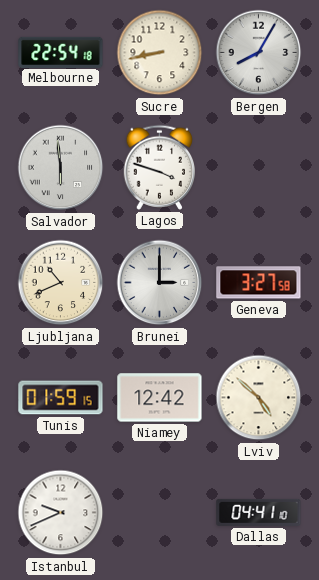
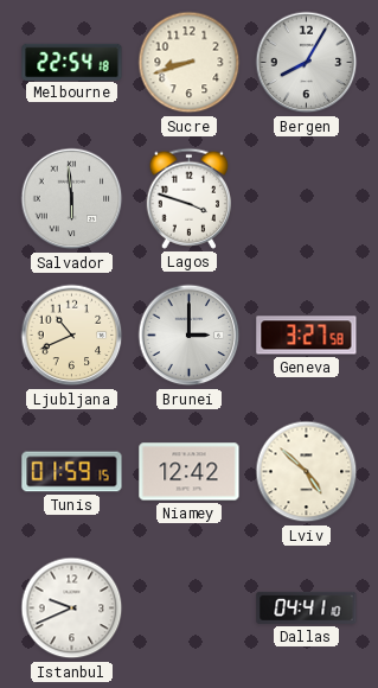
Sucre: 8:43 -> 8:42 (190, 63)
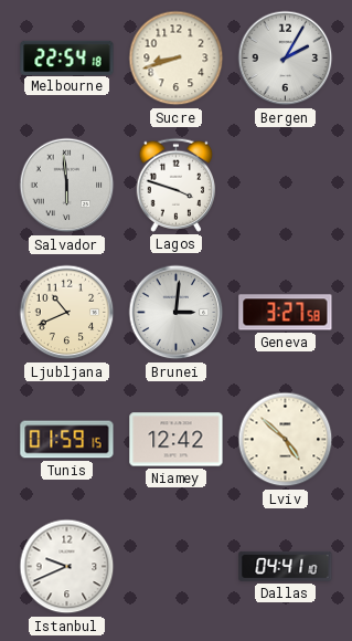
Bergen: 8:05 -> 2:05 (286, 59)
Brunei: 3:00 -> 3:01 (177, 313)
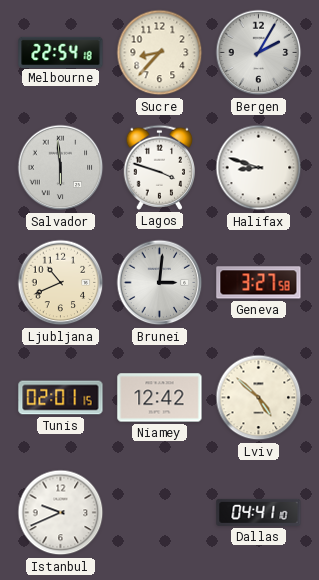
Sucre: 8:42 -> 8:37 (160, 53)
Halifax: none -> 8:48 (259, 168)
Tunis: 01:59 -> 02:01 (61, 398)
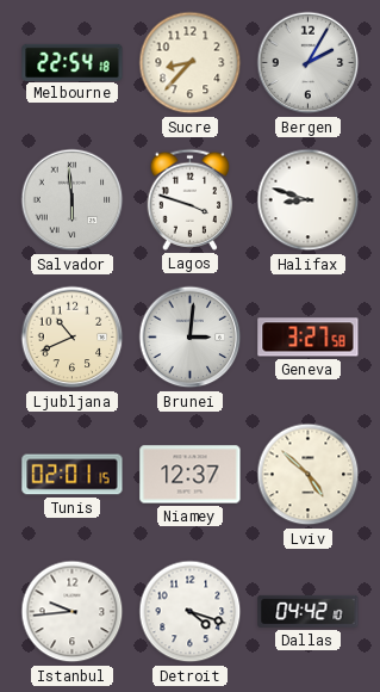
Niamey: 12:42 -> 12:37 (191, 475)
Istanbul: 9:41 -> 9:44 (73, 612)
Detroit: none -> 4:18 (191, 612)
Dallas: 04:41 -> 04:42 (309, 611)
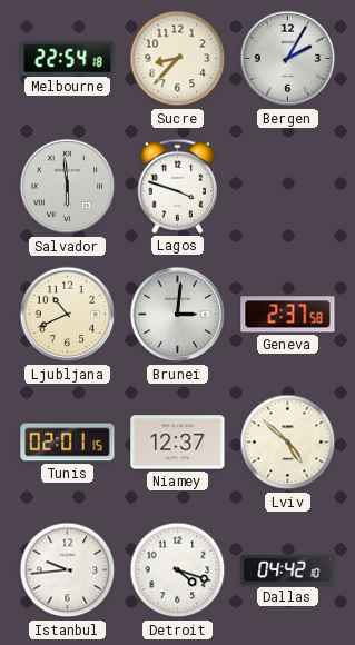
Halifax: 8:48 -> none (309, 200)
Geneva: 3:27 -> 2:37 (288, 315)
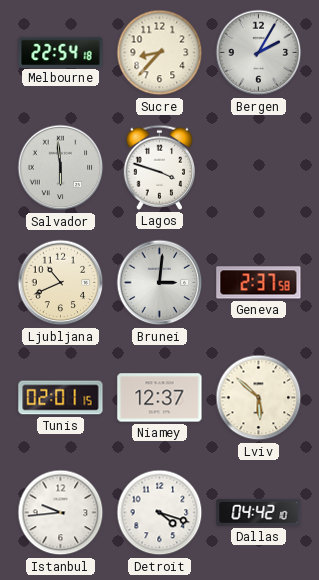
Lviv: 4:52 -> 5:52 (259, 398)
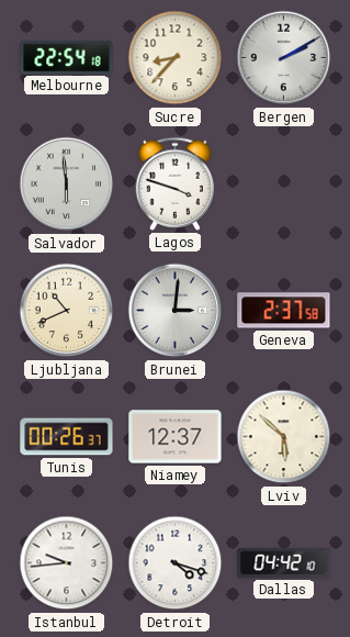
Bergen: 2:05 -> 2:10 (284, 58)
Tunis: 02:01 -> 00:26 (67, 437)
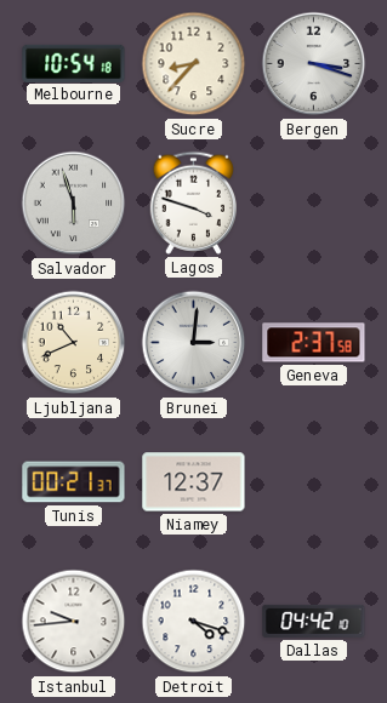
Melbourne: 22:54 -> 10:54 (74, 63)
Bergen: 2:10 -> 3:18 (314, 64)
Salvador: 5:59 -> 5:57 (74, 204)
Tunis: 00:26 -> 00:21 (74, 482)
Lviv: 5:52 -> none (284, 437)
